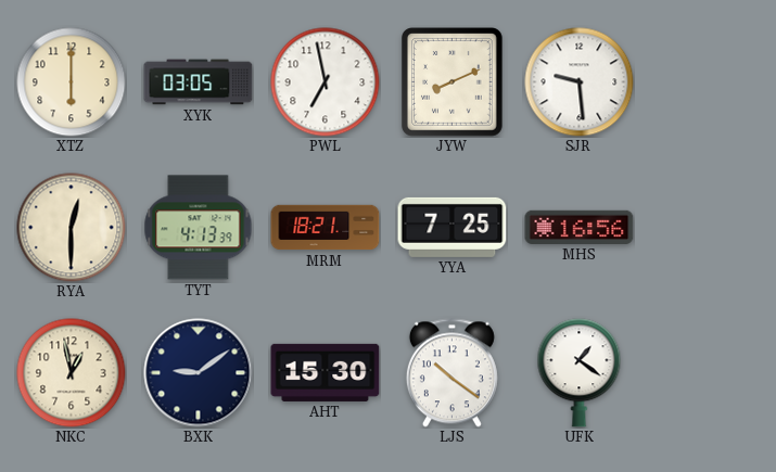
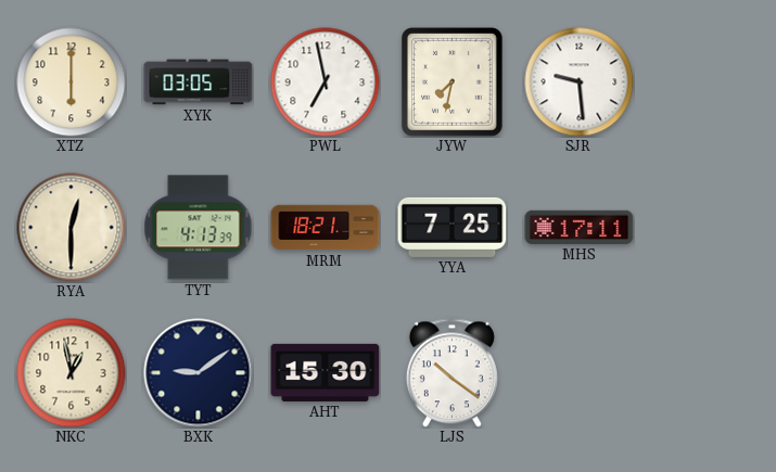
JYW: 8:11 -> 7:32 (453, 82)
MHS: 16:56 -> 17:11 (580, 227)
UFK: 1:21 -> none (580, 373)
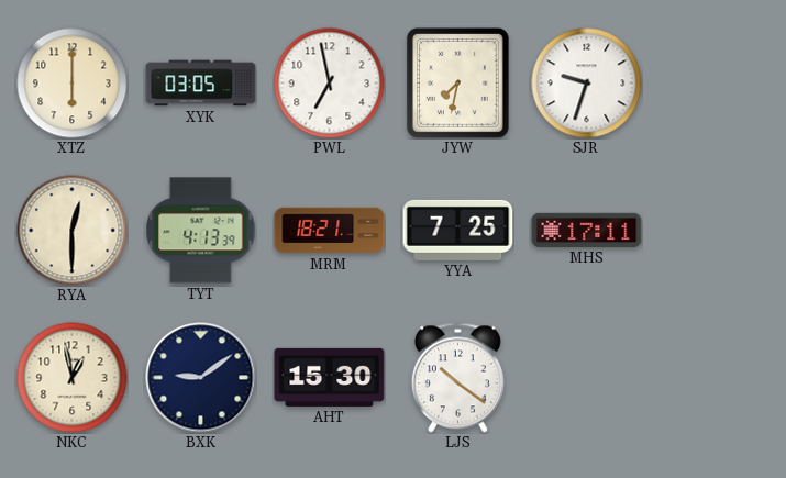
SJR: 9:29 -> 9:33 (587, 84)
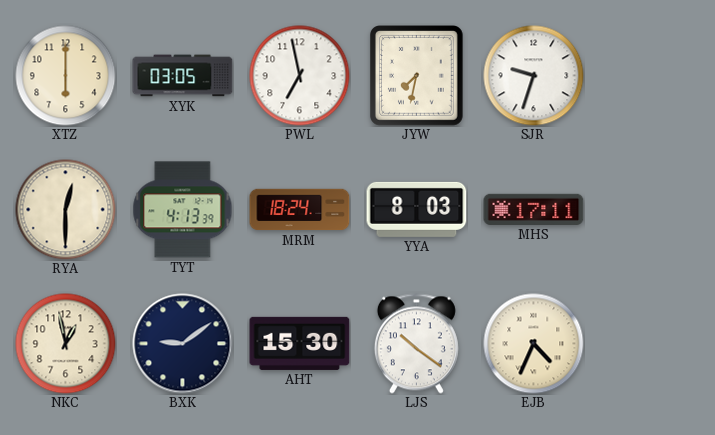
MRM: 18:21 -> 18:24 (300, 210)
YYA: 7:25 -> 8:03 (417, 209)
EJB: none -> 4:34 (534, 344)
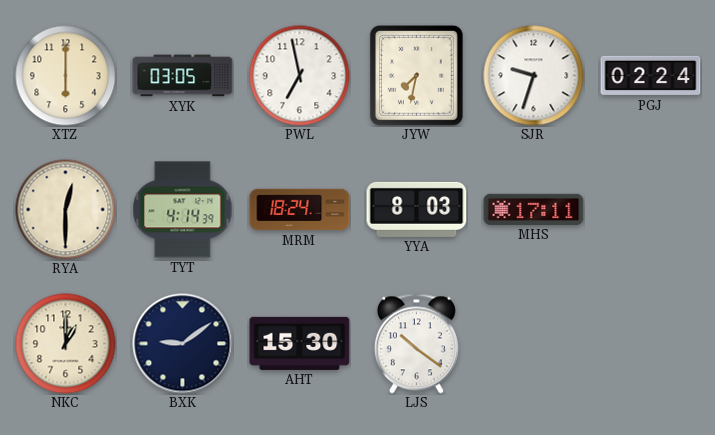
PGJ: none -> 02:24 (651, 76)
TYT: 4:13 -> 4:14 (183, 210)
NKC: 12:58 -> 1:00 (66, 344)
EJB: 4:34 -> none (534, 344)
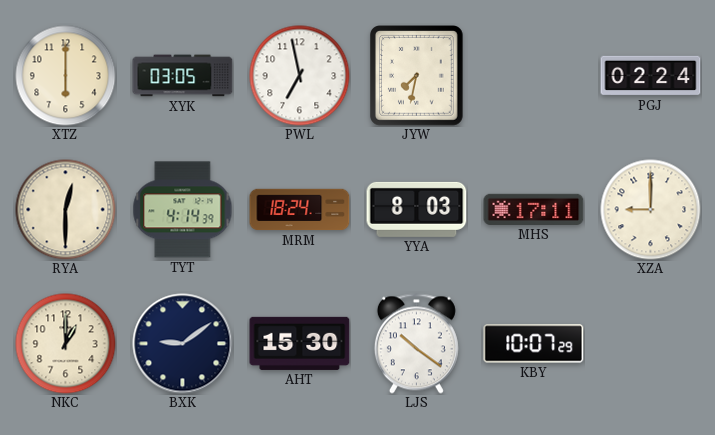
SJR: 9:33 -> none (534, 76)
XZA: none -> 9:00 (651, 210)
KBY: none -> 10:07 (534, 344)
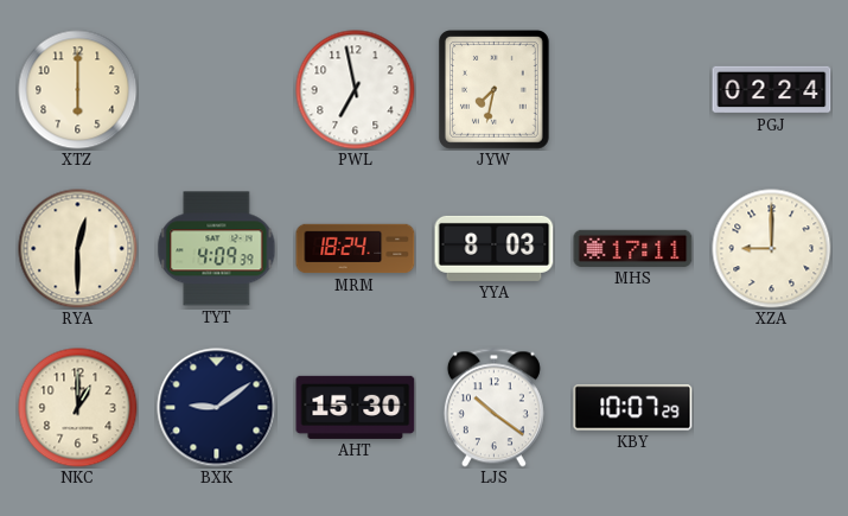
XYK: 03:05 -> none (183, 76)
TYT: 4:14 -> 4:09 (217, 249)
